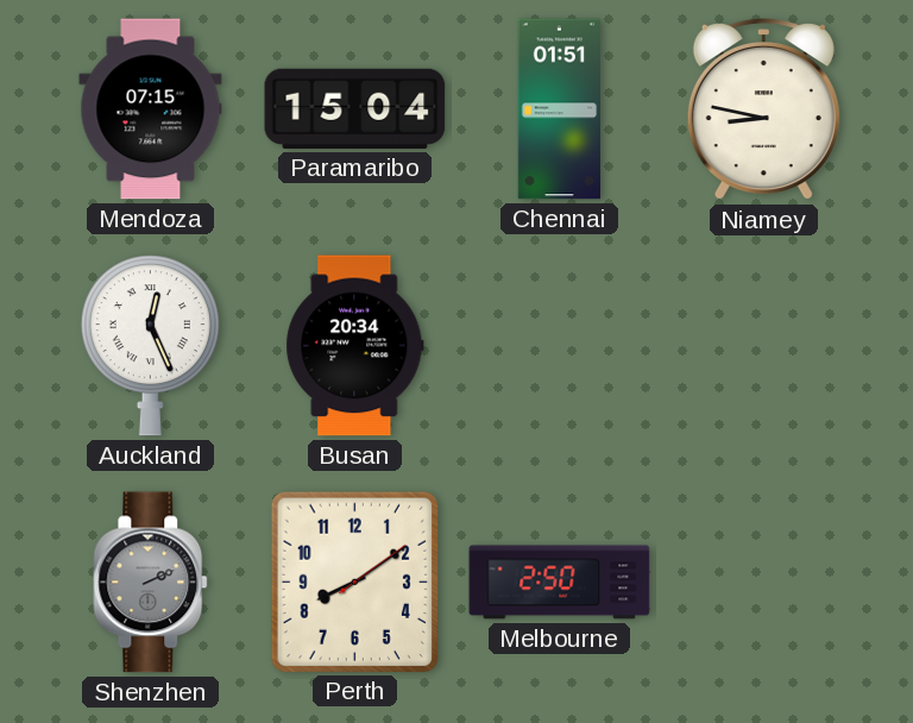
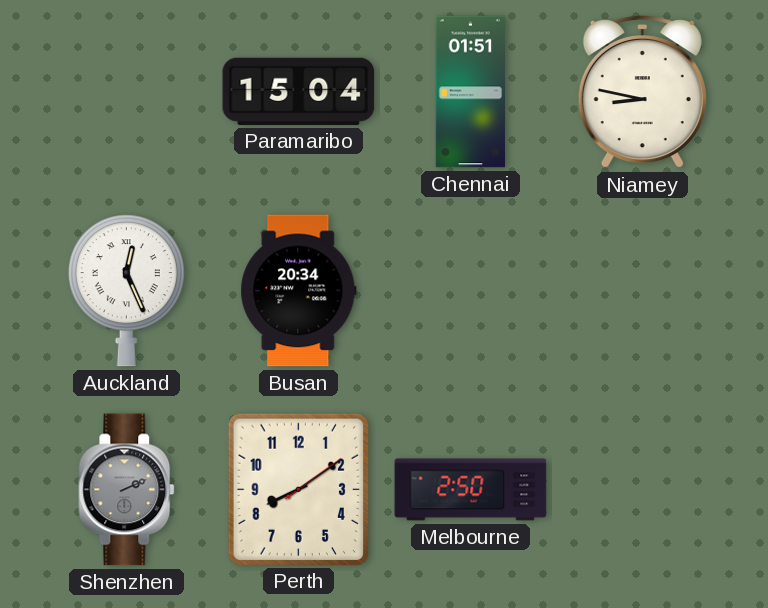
Mendoza: 07:15 -> none (151, 109)
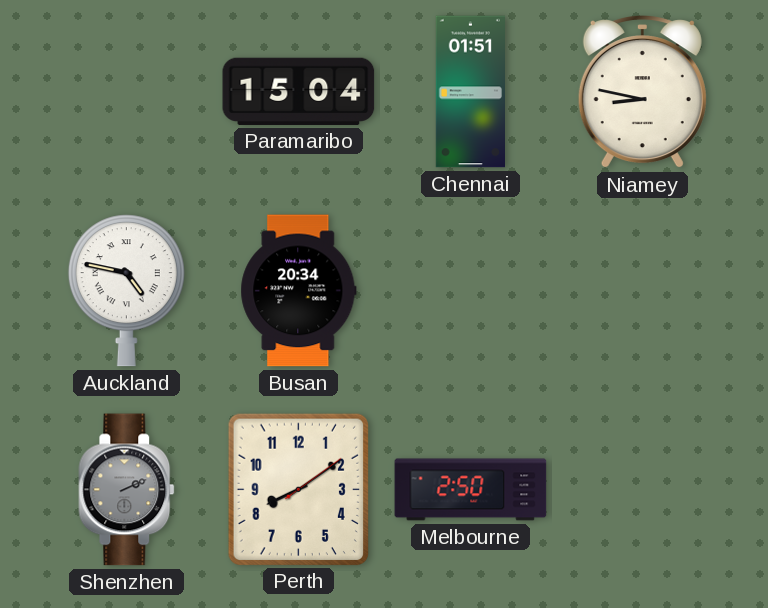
Auckland: 12:26 -> 4:47 (126, 291)
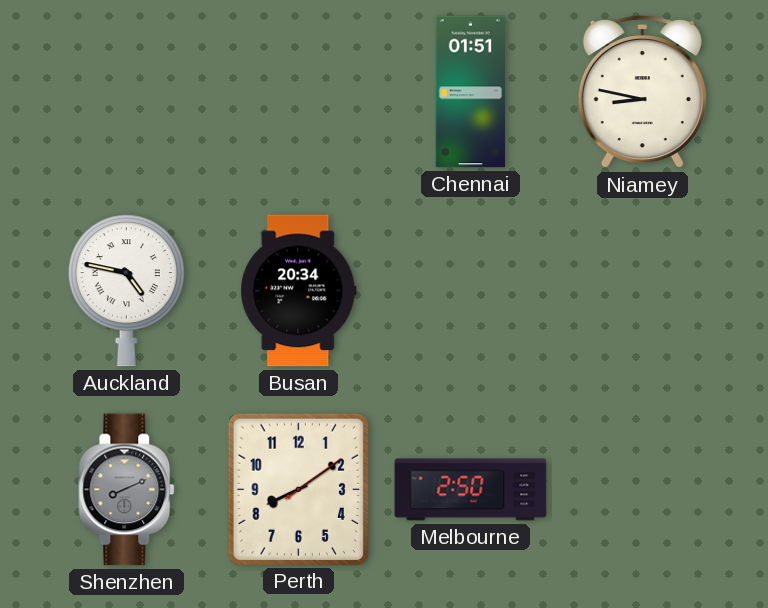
Paramaribo: 15:04 -> none (299, 91)
Shenzhen: 2:11 -> 8:11 (127, 490)
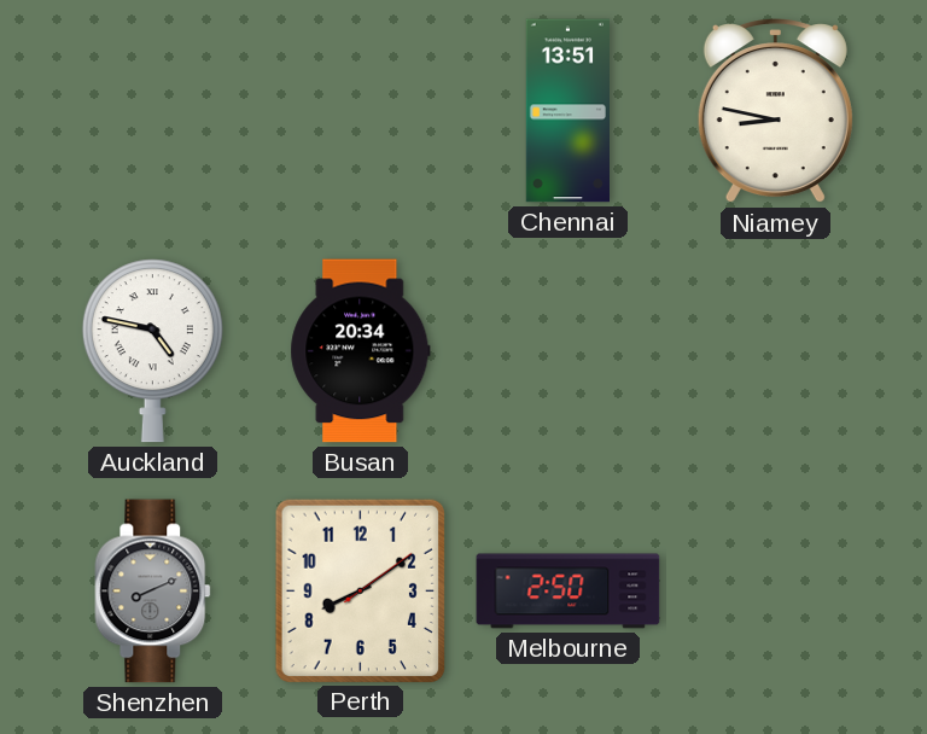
Chennai: 01:51 -> 13:51 (567, 111)
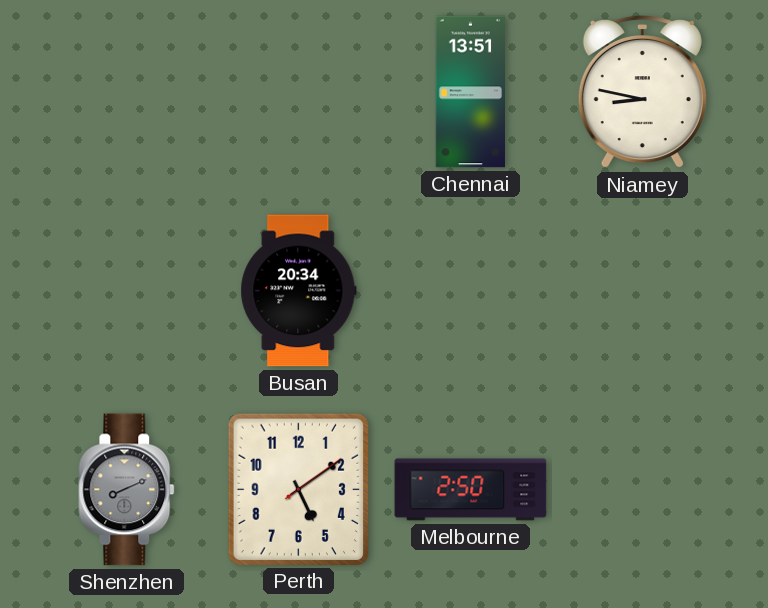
Auckland: 4:47 -> none (152, 351)
Perth: 8:09 -> 5:09 (298, 489)
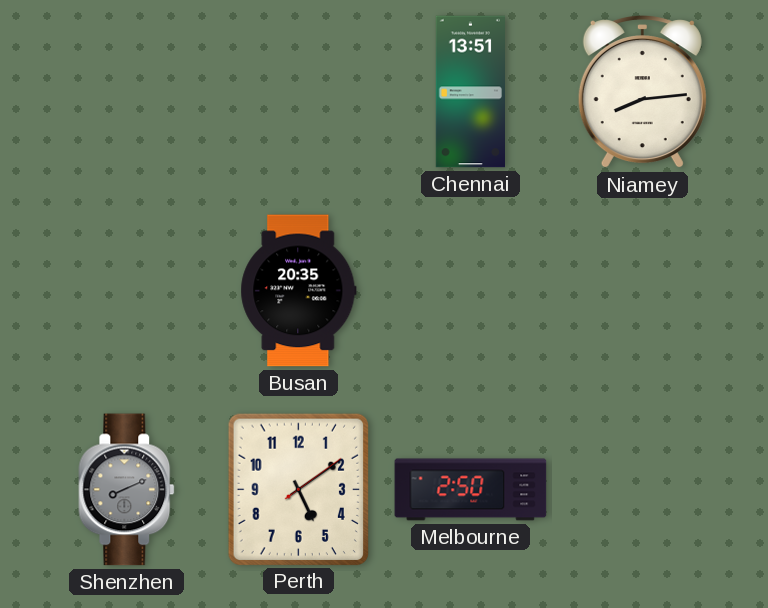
Niamey: 8:47 -> 8:14 (642, 93)
Busan: 20:34 -> 20:35 (299, 291)
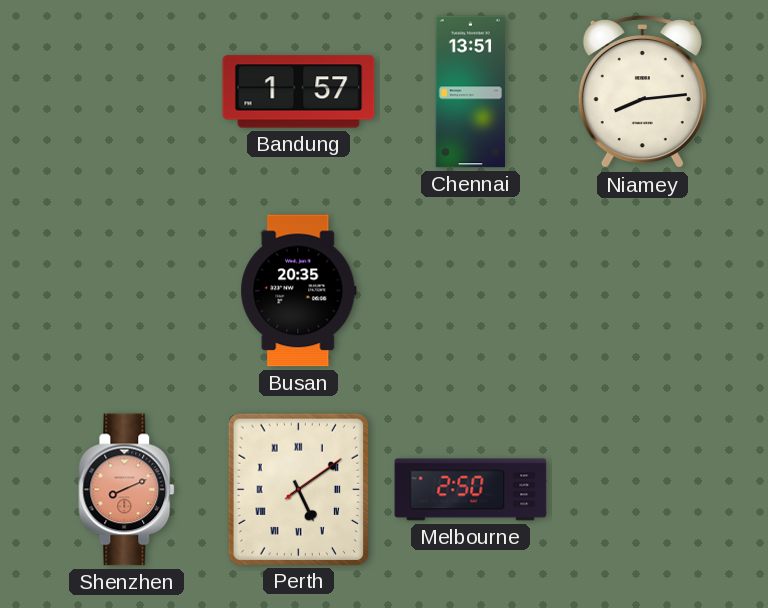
Bandung: none -> 1:57 (299, 92)
Shenzhen dial: grey -> salmon (127, 490)
Perth numerals: Arabic -> Roman (298, 489)
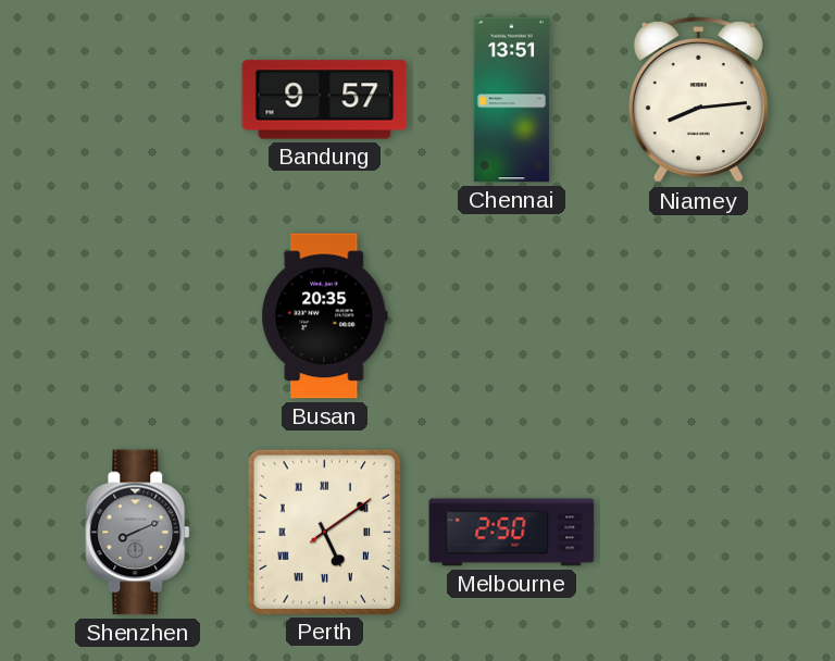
Bandung: 1:57 -> 9:57 (325, 100)
Shenzhen dial: salmon -> grey (138, 533)
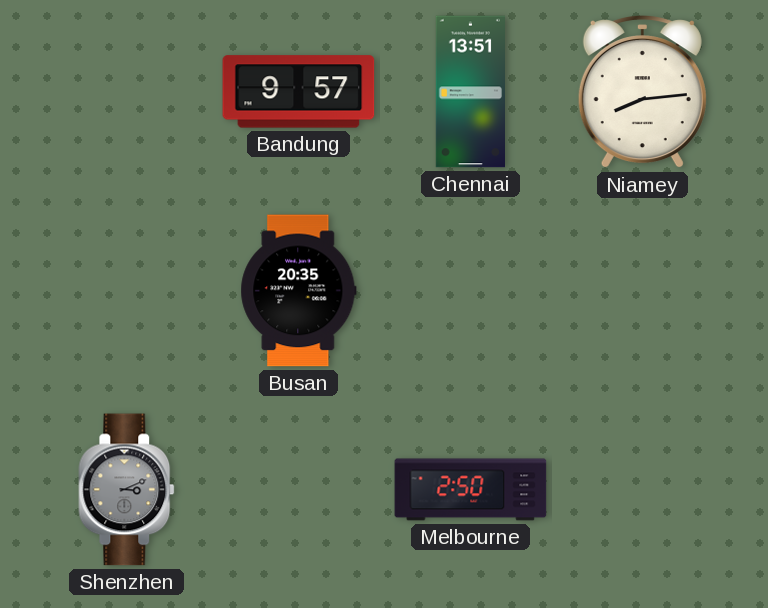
Shenzhen: 8:11 -> 3:11 (127, 490)
Perth: 5:09 -> none (324, 532)
